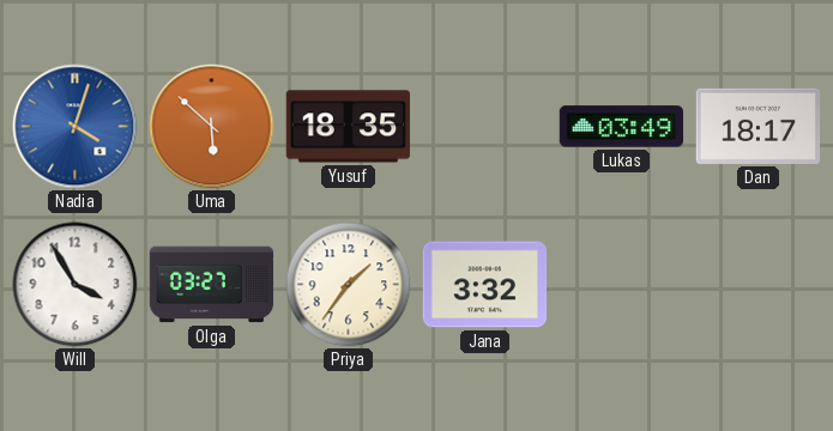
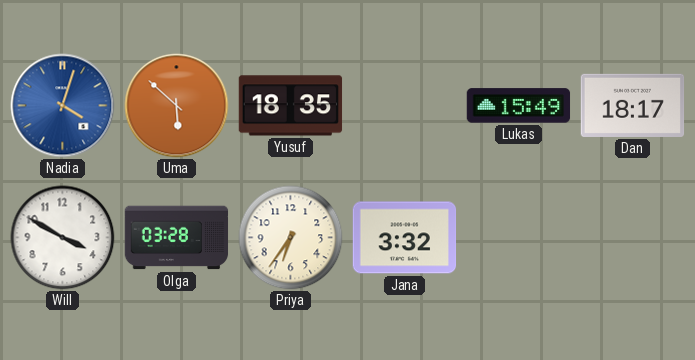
Lukas: 03:49 -> 15:49 (519, 106)
Will: 3:55 -> 3:50 (63, 238)
Olga: 03:27 -> 03:28 (177, 238)
Priya: 1:36 -> 6:36 (291, 238)
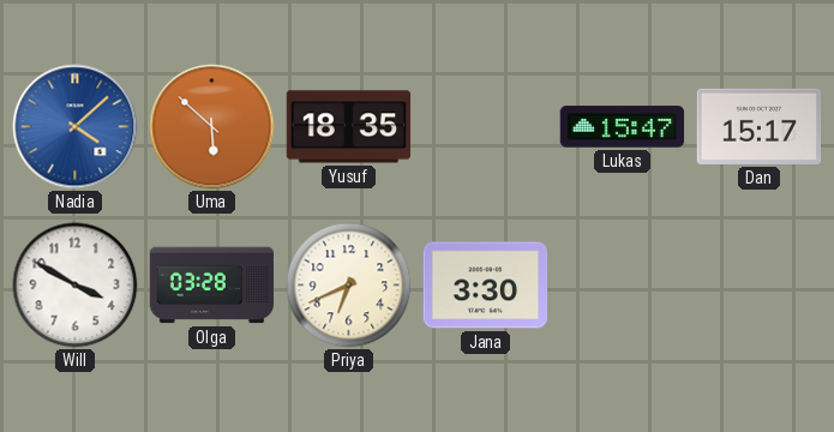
Nadia: 4:03 -> 4:08 (76, 127)
Lukas: 15:49 -> 15:47 (623, 127)
Dan: 18:17 -> 15:17 (760, 126)
Priya: 6:36 -> 6:41 (349, 286)
Jana: 3:32 -> 3:30 (486, 286)
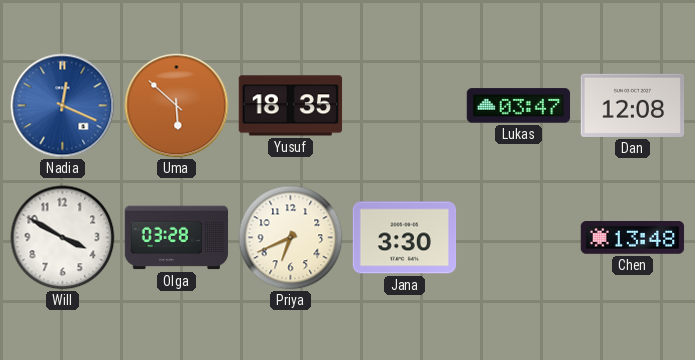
Nadia: 4:08 -> 12:19 (63, 106)
Lukas: 15:47 -> 03:47 (519, 106)
Dan: 15:17 -> 12:08 (633, 105)
Chen: none -> 13:48 (633, 238)
